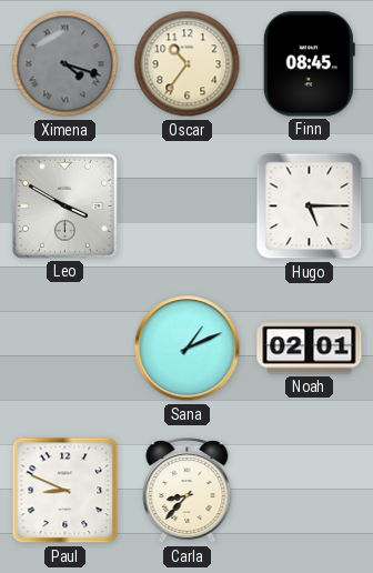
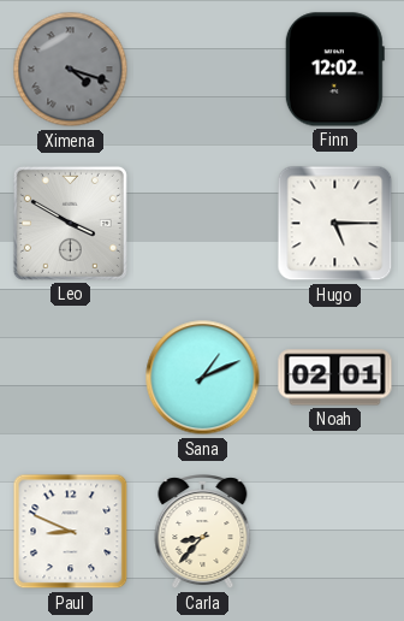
Oscar: 10:36 -> none (188, 64)
Finn: 08:45 -> 12:02 (334, 70)
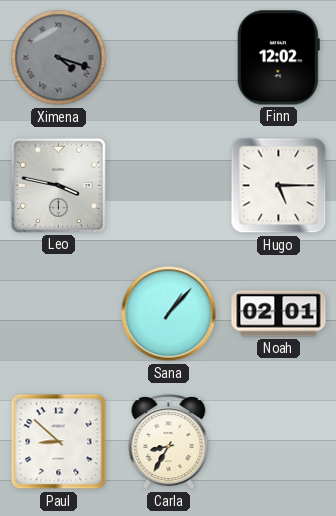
Leo: 3:50 -> 3:47 (58, 185)
Sana: 1:11 -> 1:07 (169, 314)
Paul: 8:49 -> 8:52 (59, 442)
Carla: 8:37 -> 8:35 (169, 442)
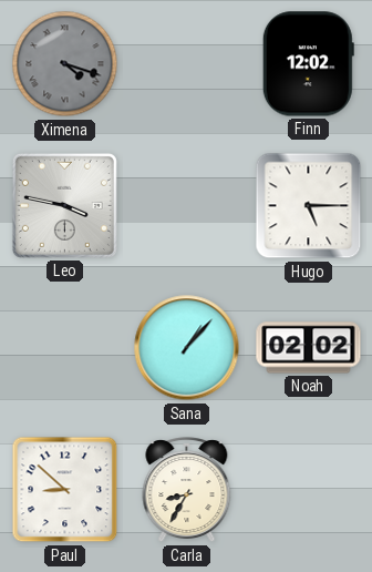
Noah: 02:01 -> 02:02 (309, 348)
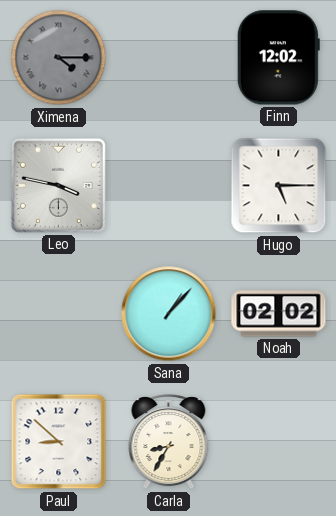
Ximena: 4:18 -> 4:15 (59, 58)
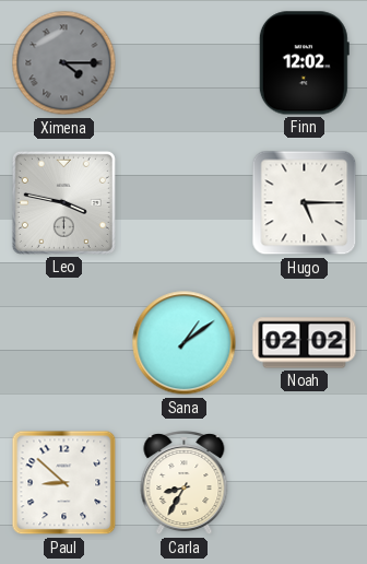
Sana: 1:07 -> 1:09 (185, 343)
